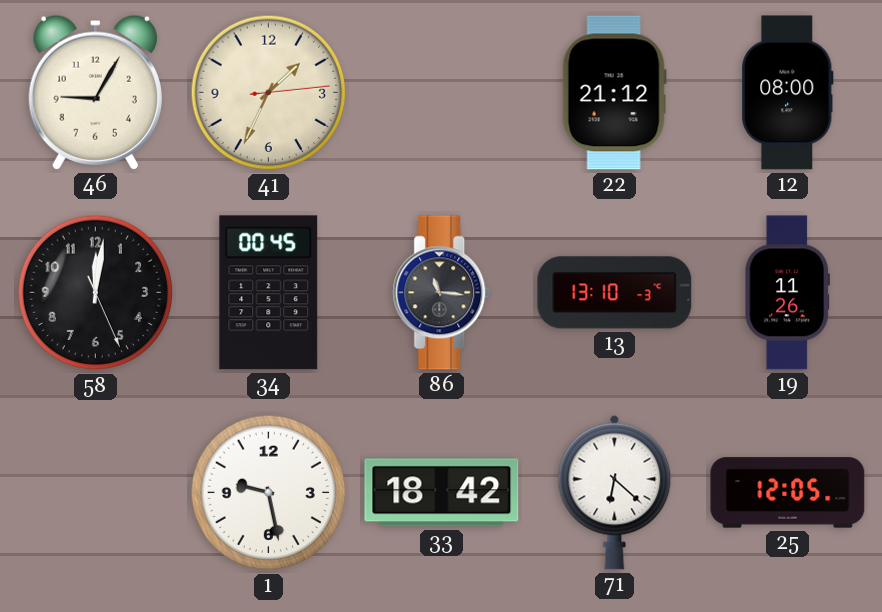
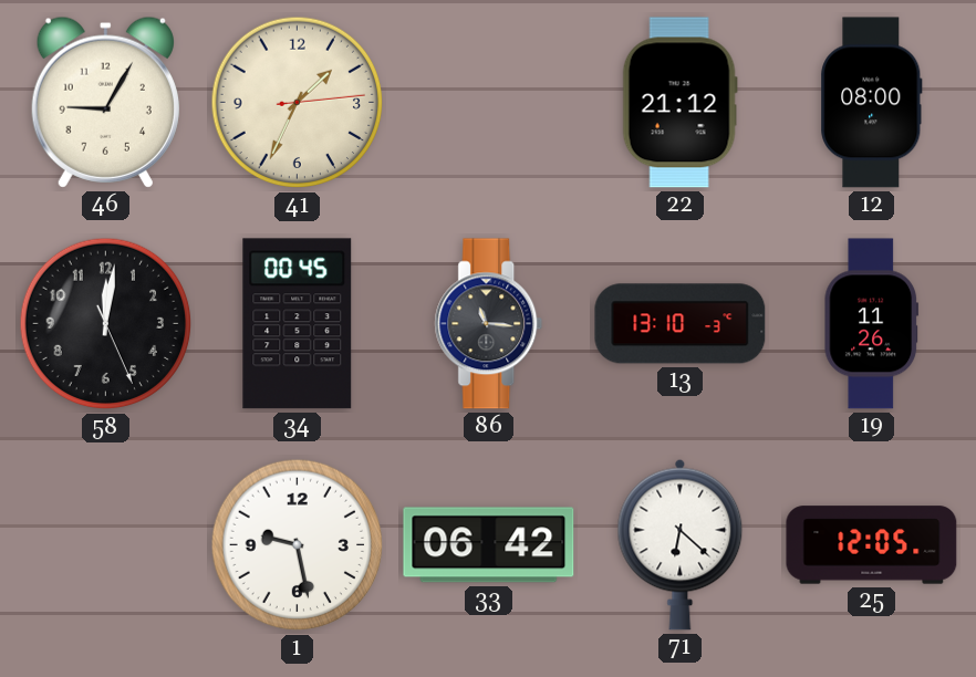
33: 18:42 -> 06:42 (489, 545)
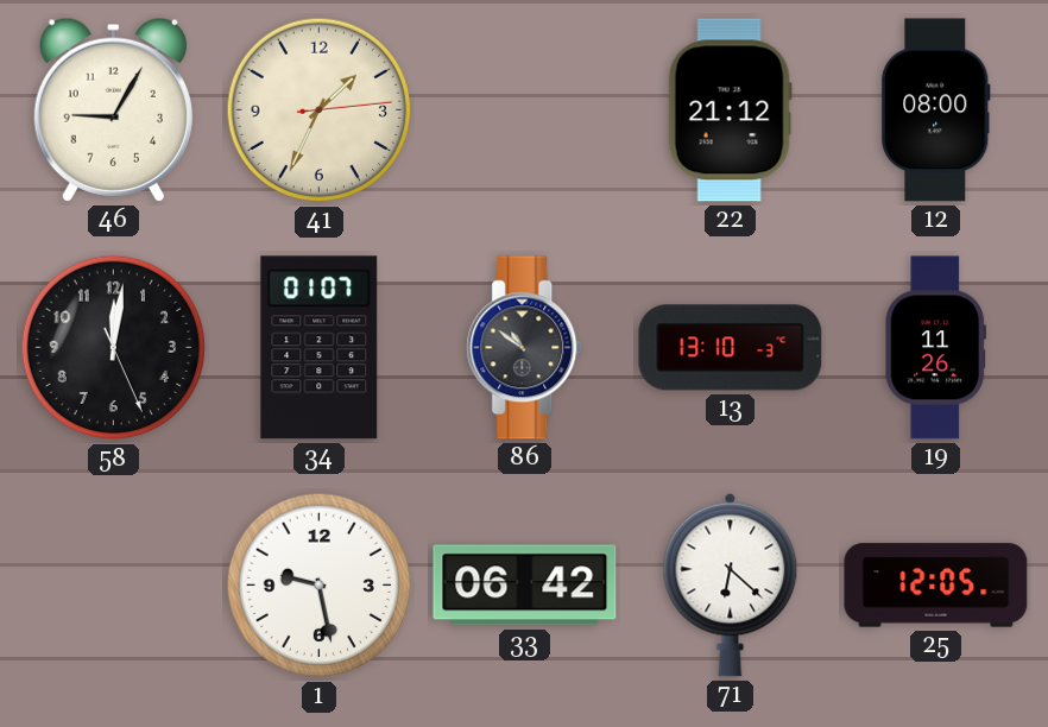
34: 00:45 -> 01:07 (320, 348)
86: 11:16 -> 10:51 (525, 348)
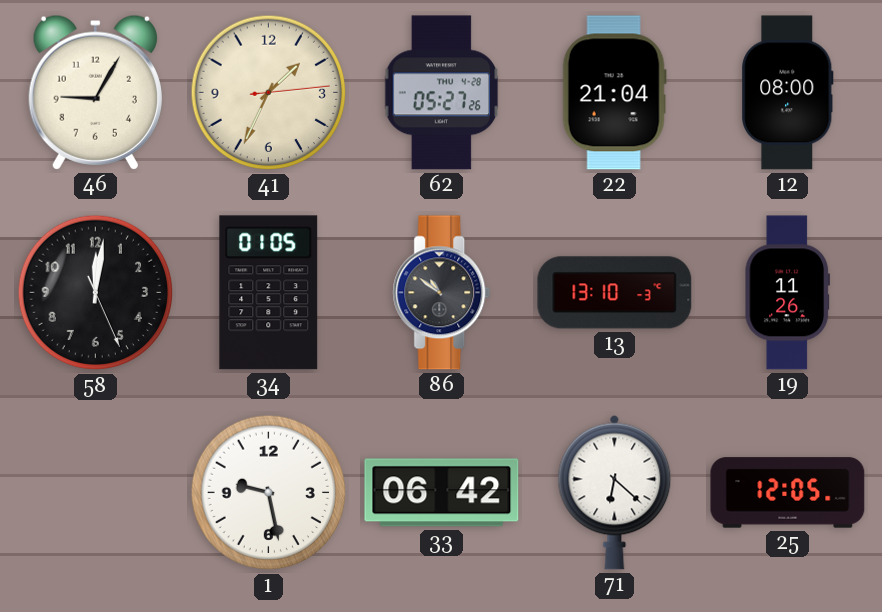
62: none -> 05:27 (442, 93)
22: 21:12 -> 21:04 (614, 93)
34: 01:07 -> 01:05 (269, 293)
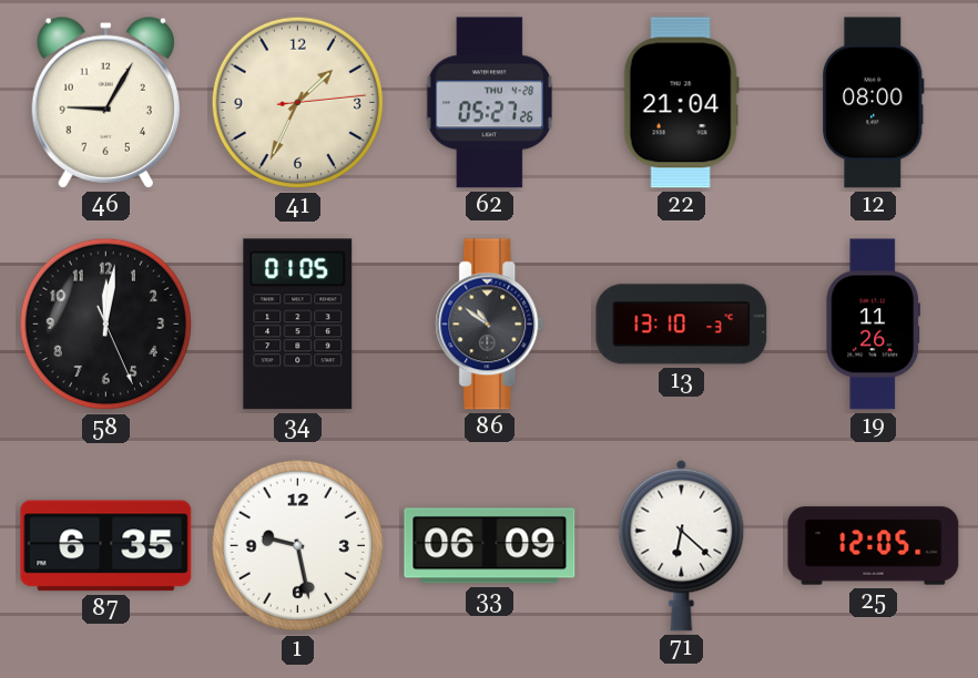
87: none -> 6:35 (106, 546)
33: 06:42 -> 06:09 (490, 546)
